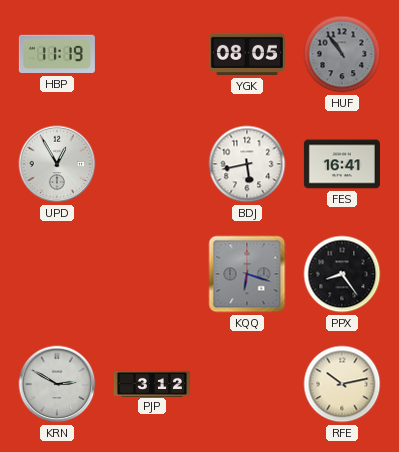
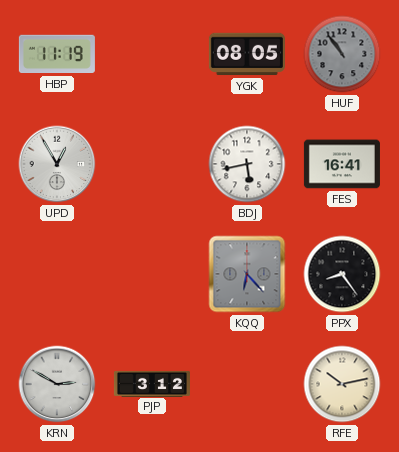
KQQ: 6:18 -> 6:23 (247, 274)
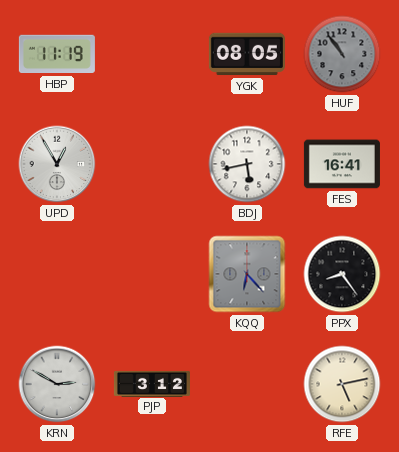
RFE: 10:13 -> 5:13 (342, 384)
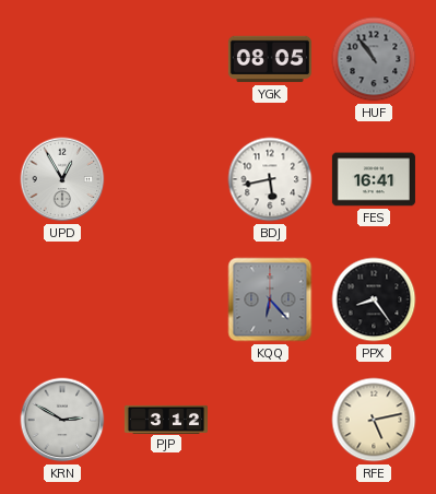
HBP: 11:19 -> none (57, 54)
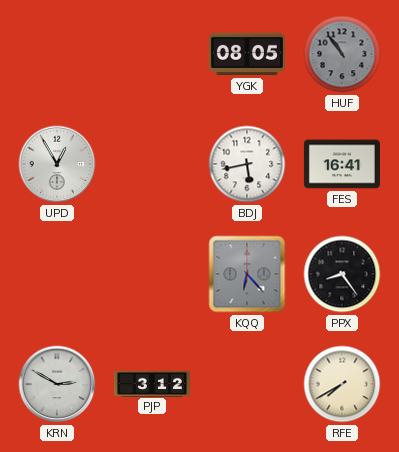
RFE: 5:13 -> 7:40 (342, 384)
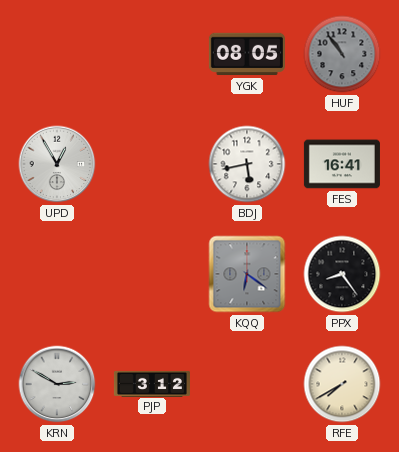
KQQ: 6:23 -> 6:21 (247, 274)
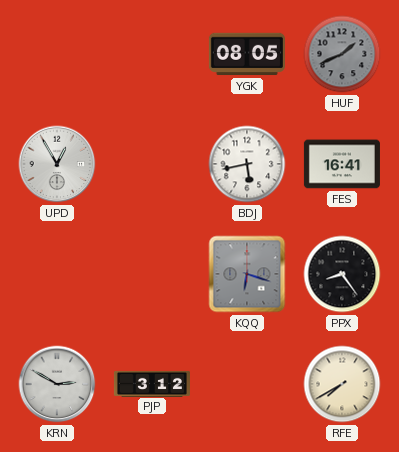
HUF: 10:54 -> 1:41 (342, 54)
KQQ: 6:21 -> 6:18 (247, 274)
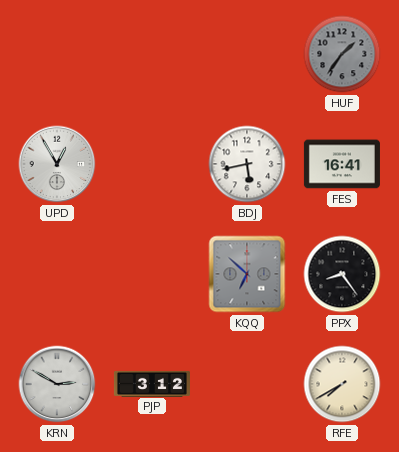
YGK: 08:05 -> none (247, 54)
HUF: 1:41 -> 1:36 (342, 54)
KQQ: 6:18 -> 6:52 (247, 274)
